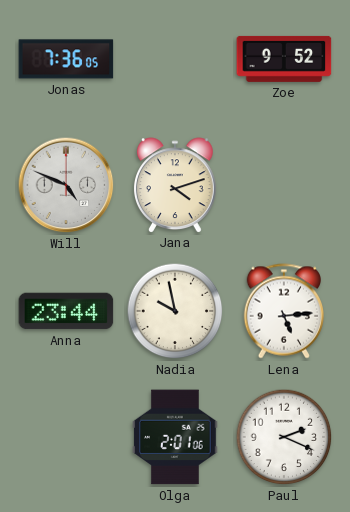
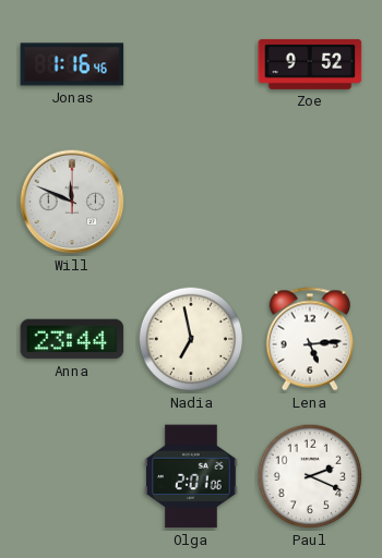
Jonas: 7:36 -> 1:16 (72, 64)
Will: 4:49 -> 11:49 (72, 202)
Jana: 4:12 -> none (175, 185)
Nadia: 9:58 -> 6:58 (191, 339)
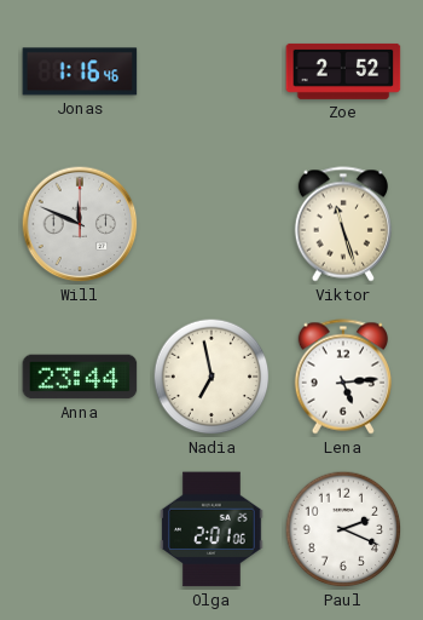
Zoe: 9:52 -> 2:52 (343, 71)
Viktor: none -> 11:27 (342, 224)
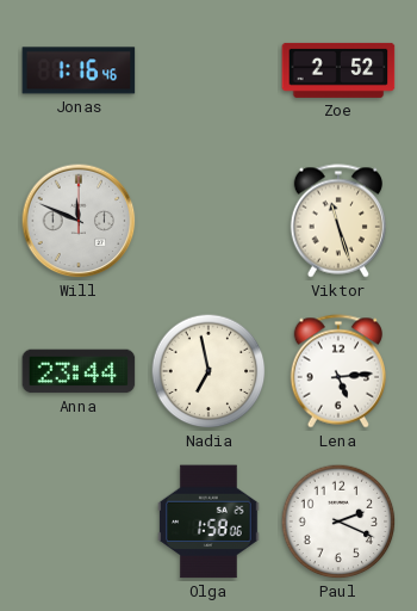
Olga: 2:01 -> 1:58 (208, 521)
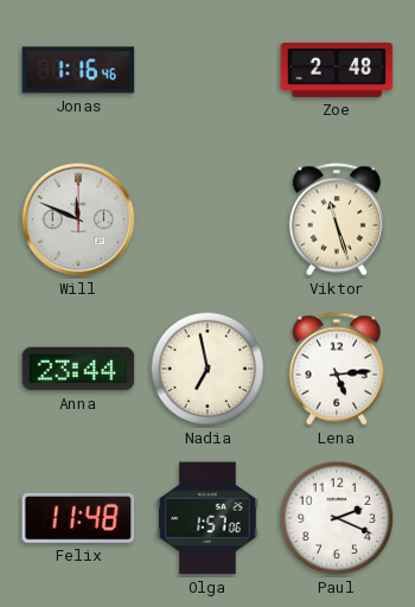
Zoe: 2:52 -> 2:48 (337, 70)
Felix: none -> 11:48 (78, 518)
Olga: 1:58 -> 1:57 (207, 518)
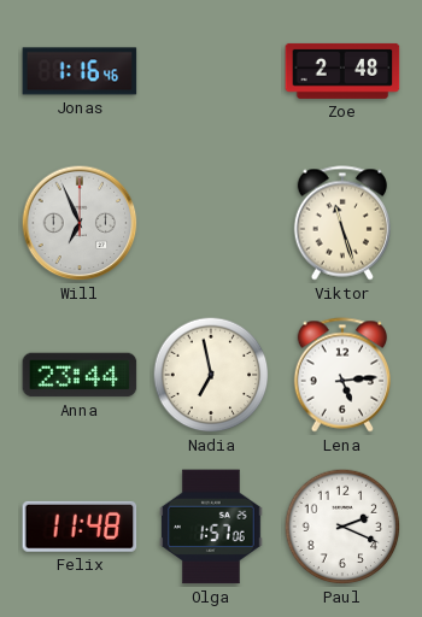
Will: 11:49 -> 6:56 (80, 223)
